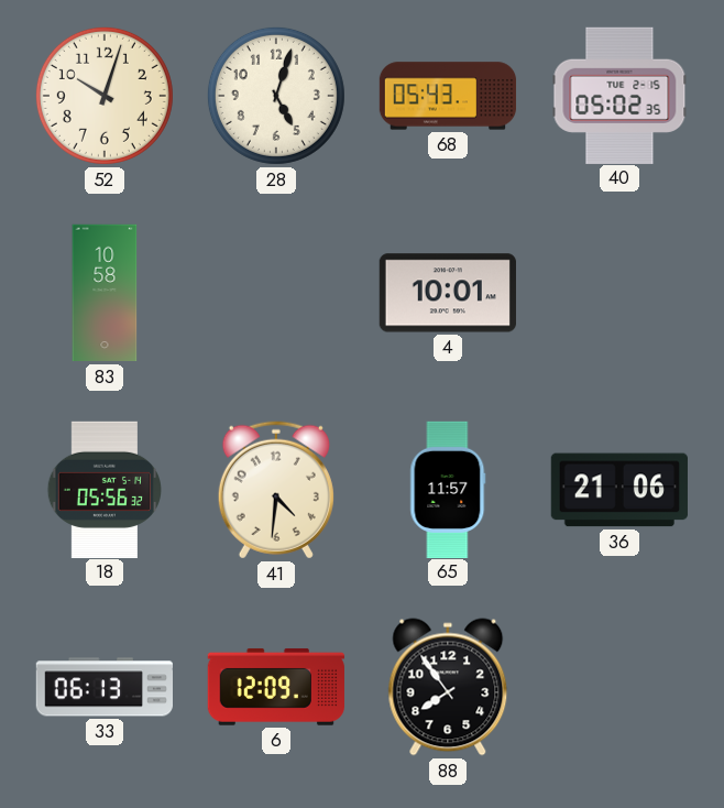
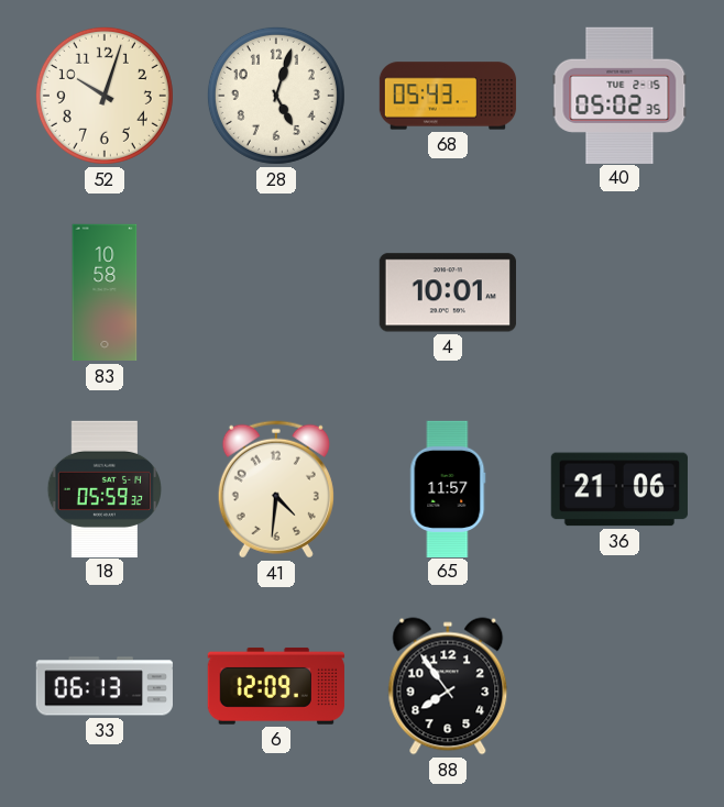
18: 05:56 -> 05:59 (103, 488)
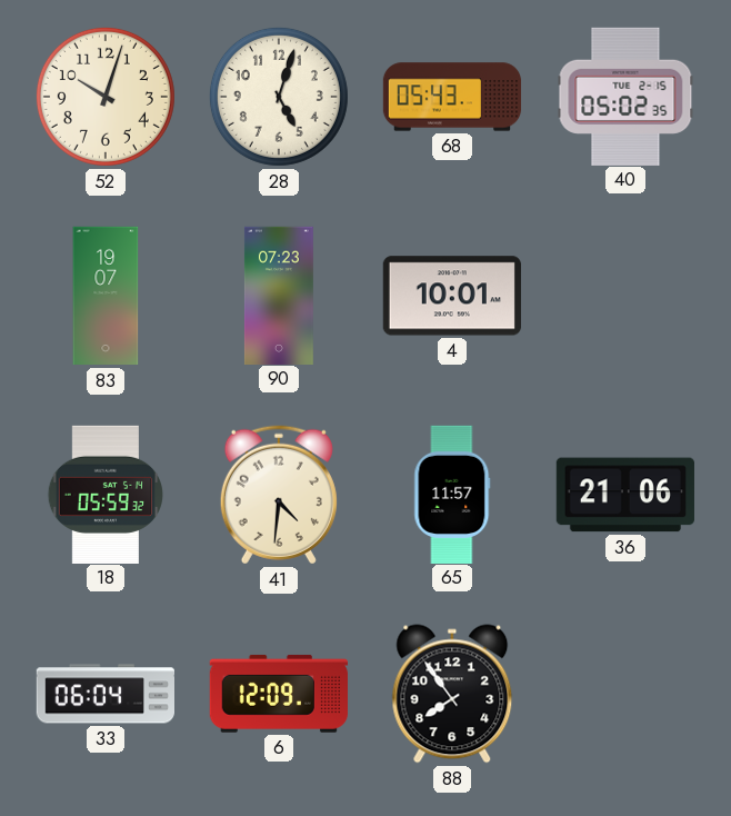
83: 10:58 -> 19:07 (106, 296)
90: none -> 07:23 (279, 295)
33: 06:13 -> 06:04 (104, 694)
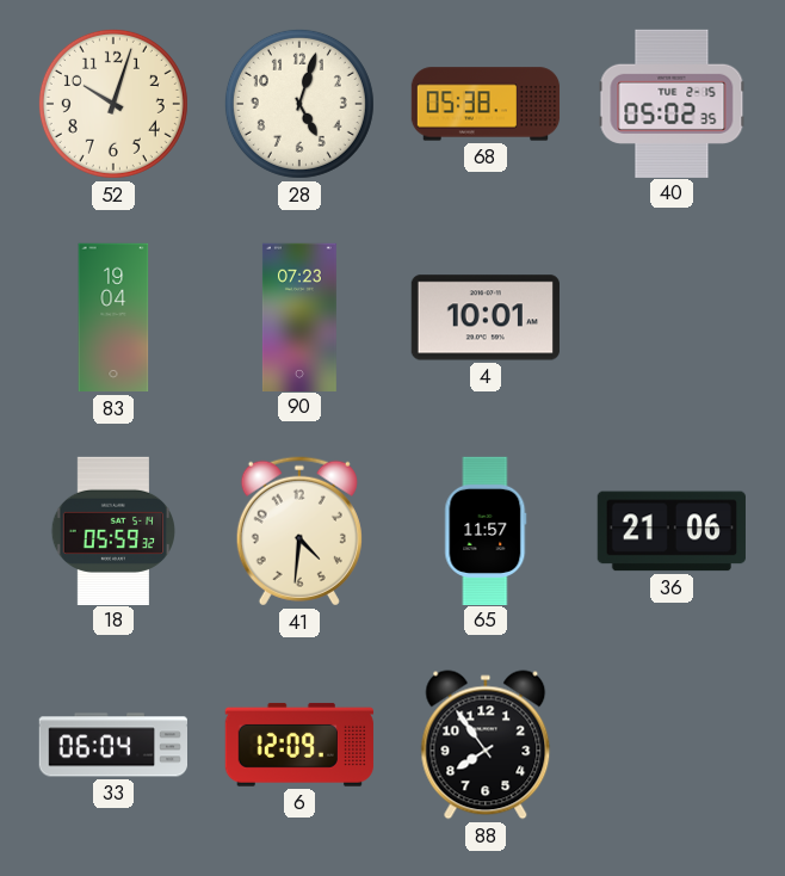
68: 05:43 -> 05:38 (486, 104)
83: 19:07 -> 19:04 (113, 317)
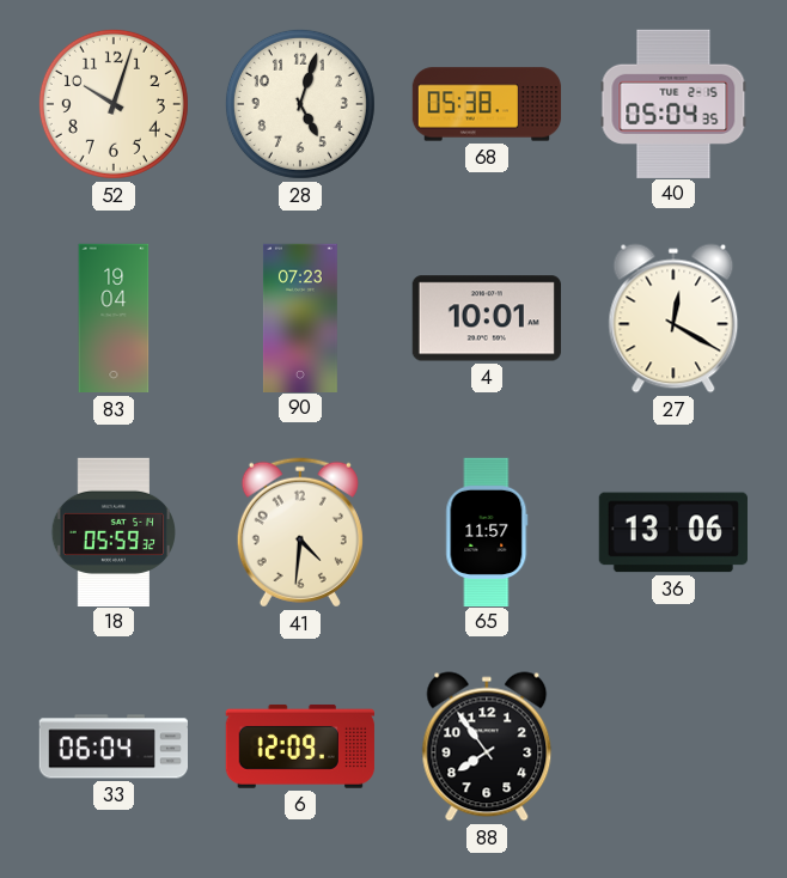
40: 05:02 -> 05:04 (673, 103)
27: none -> 12:20 (673, 318)
36: 21:06 -> 13:06 (673, 532)
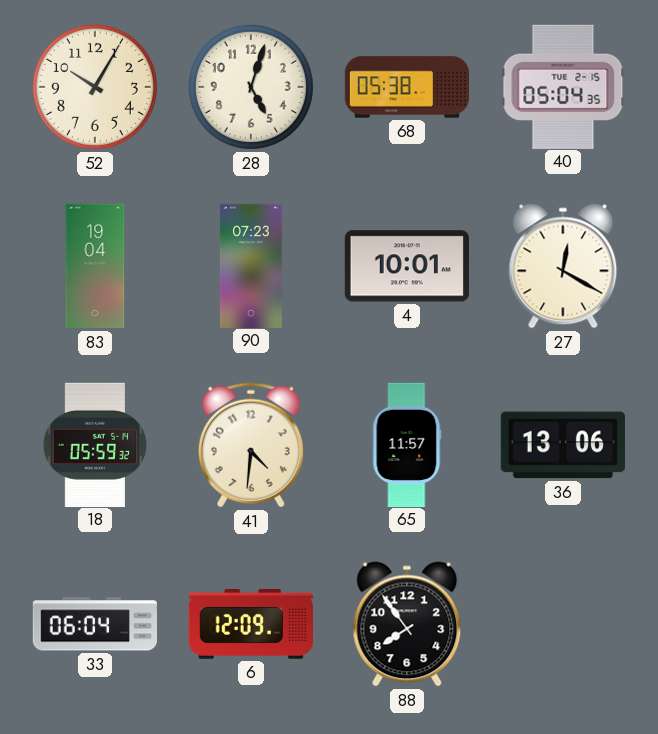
52: 10:03 -> 10:05 (95, 87)
